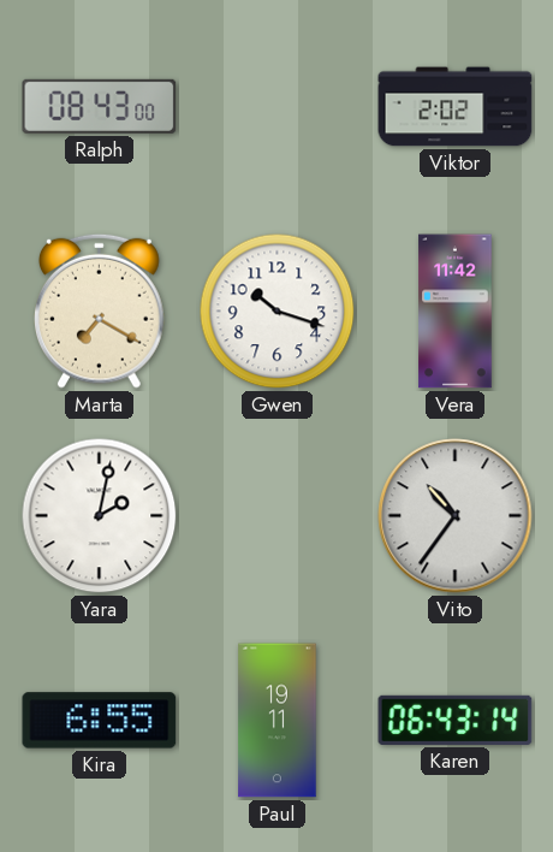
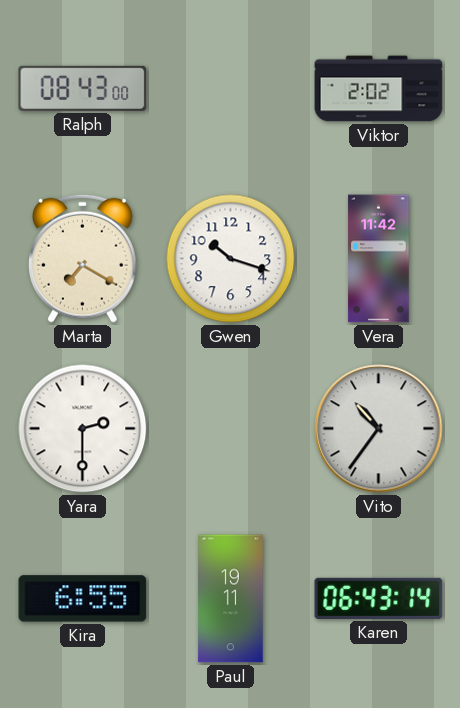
Yara: 2:02 -> 2:30 (83, 429)
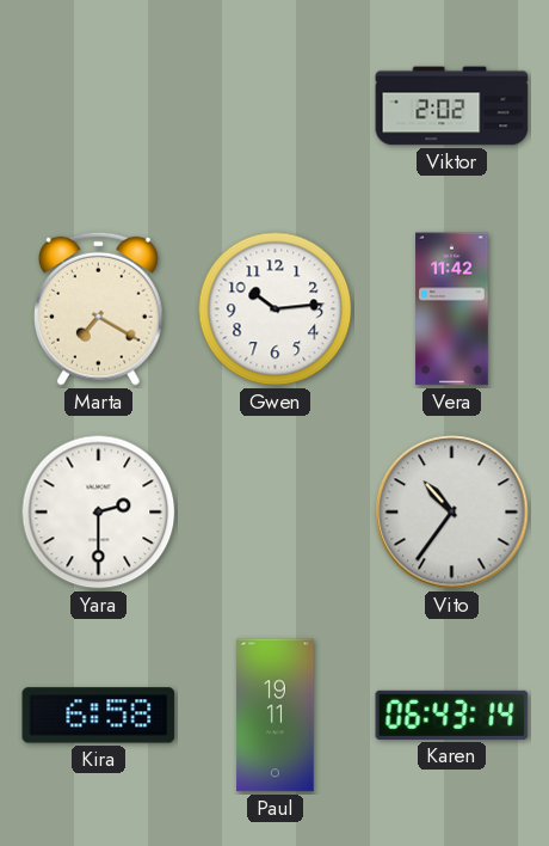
Ralph: 08:43 -> none (83, 88)
Gwen: 10:18 -> 10:14 (276, 309)
Kira: 6:55 -> 6:58 (99, 716)
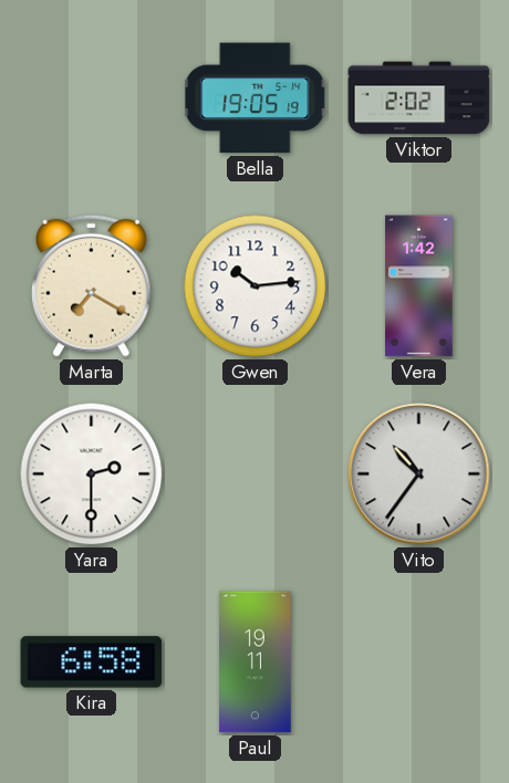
Bella: none -> 19:05 (256, 98)
Vera: 11:42 -> 1:42 (419, 286)
Karen: 06:43 -> none (452, 715)
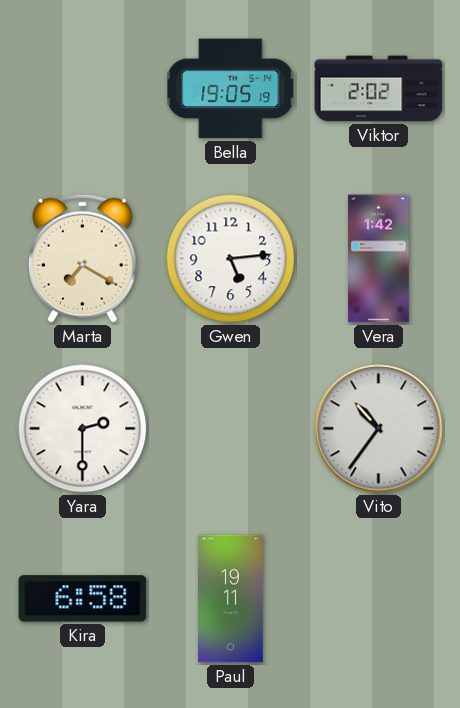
Gwen: 10:14 -> 5:14 (231, 259)
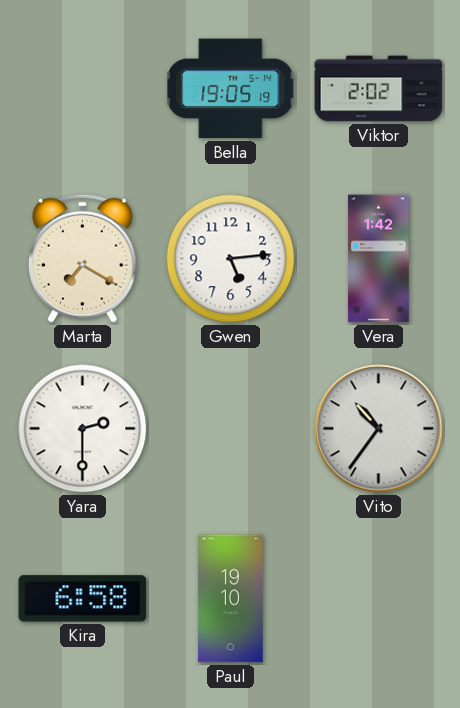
Paul: 19:11 -> 19:10 (231, 599)
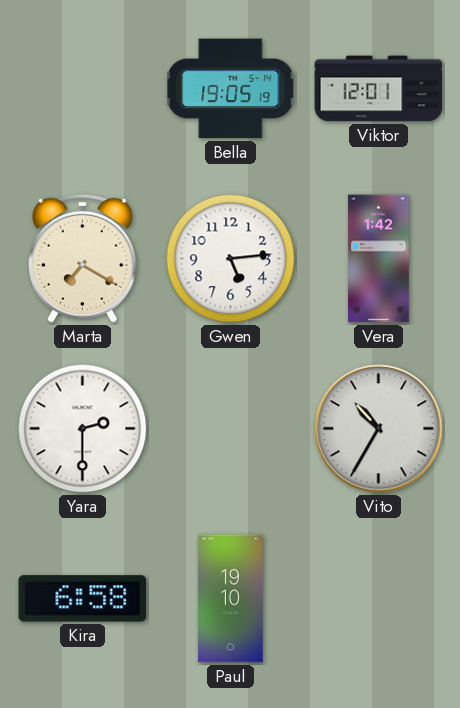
Viktor: 2:02 -> 12:01 (379, 89)
Vito: 10:36 -> 10:35 (379, 429)
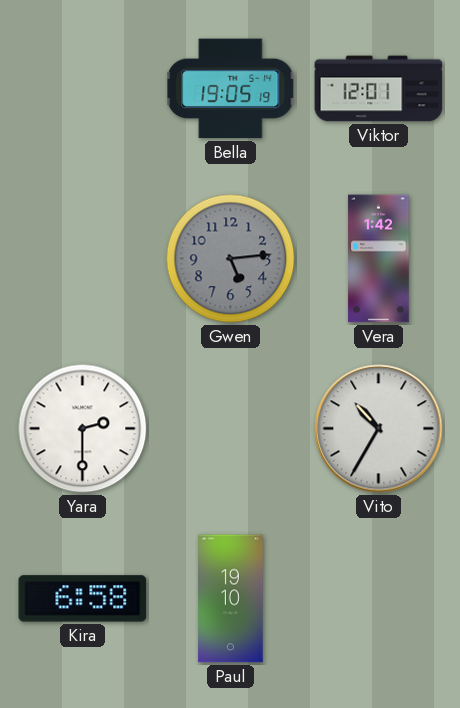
Marta: 7:20 -> none (83, 258)
Gwen dial: white -> grey (231, 259)
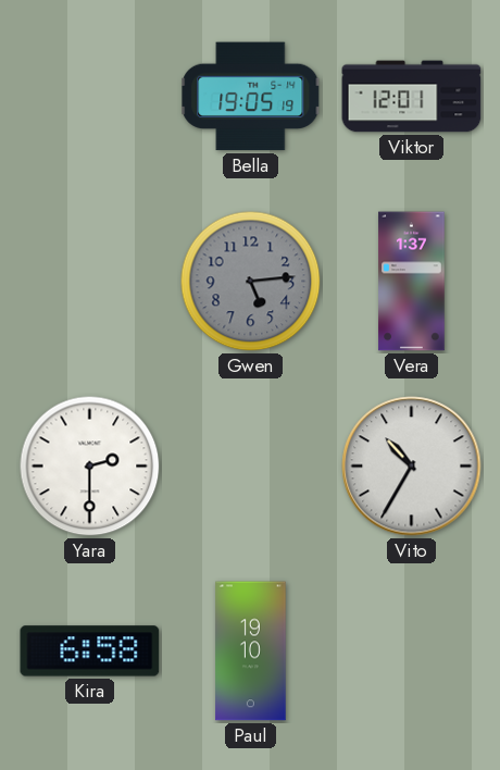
Vera: 1:42 -> 1:37 (412, 282)
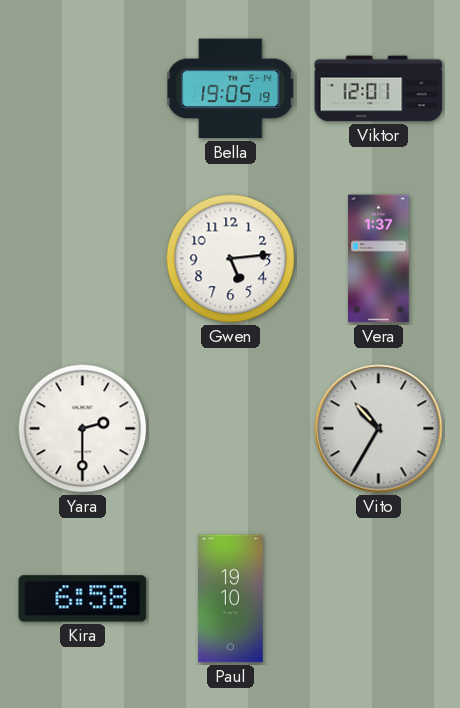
Gwen dial: grey -> white (231, 259)
